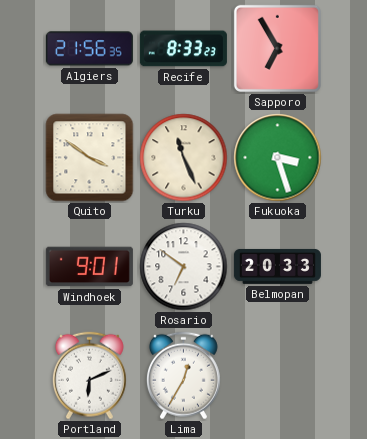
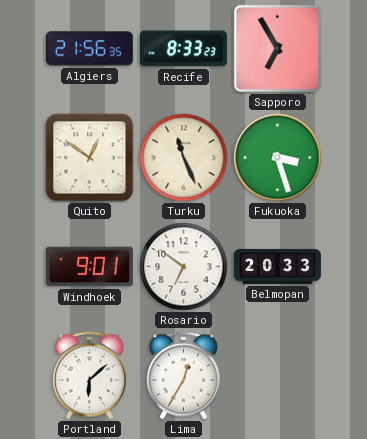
Quito: 3:51 -> 12:51 (90, 158)
Portland: 6:11 -> 6:08 (89, 376)
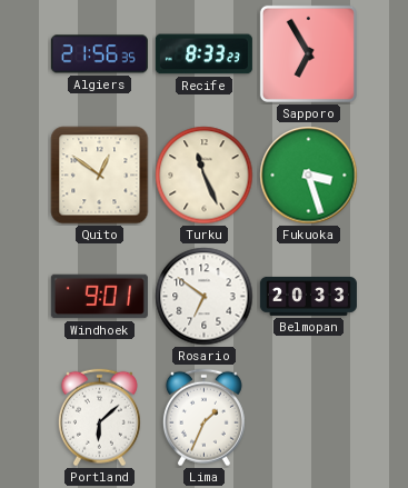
Lima: 12:35 -> 1:34 (203, 418)
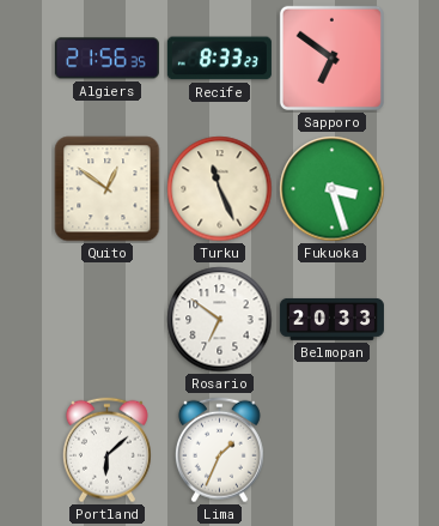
Sapporo: 6:55 -> 6:51 (331, 58)
Windhoek: 9:01 -> none (99, 297)
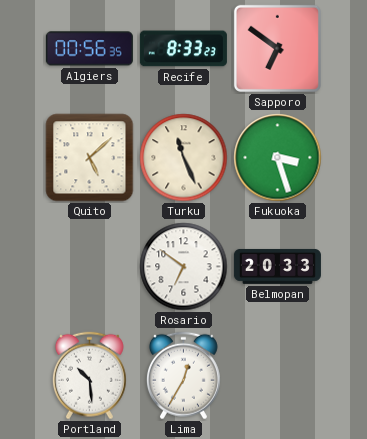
Algiers: 21:56 -> 00:56 (89, 49)
Quito: 12:51 -> 5:08 (90, 158)
Portland: 6:08 -> 10:29 (89, 376)
Lima: 1:34 -> 12:35 (183, 376)
